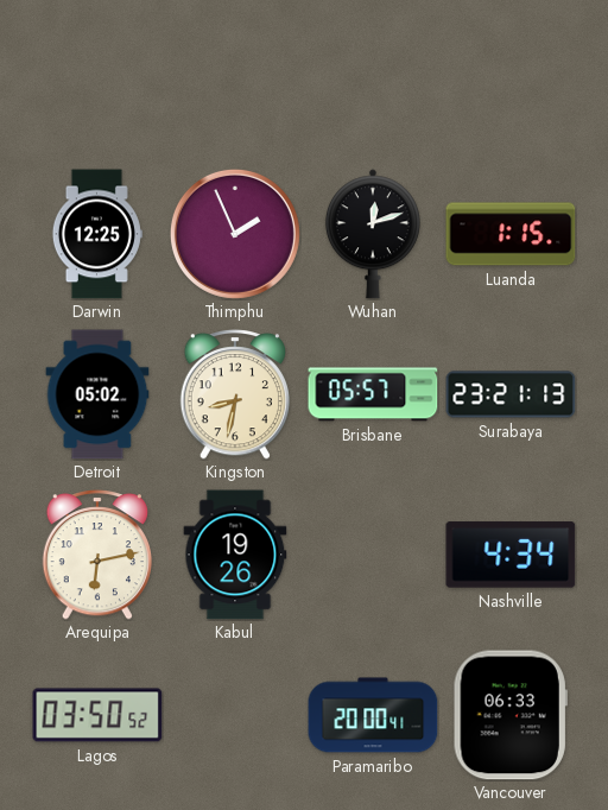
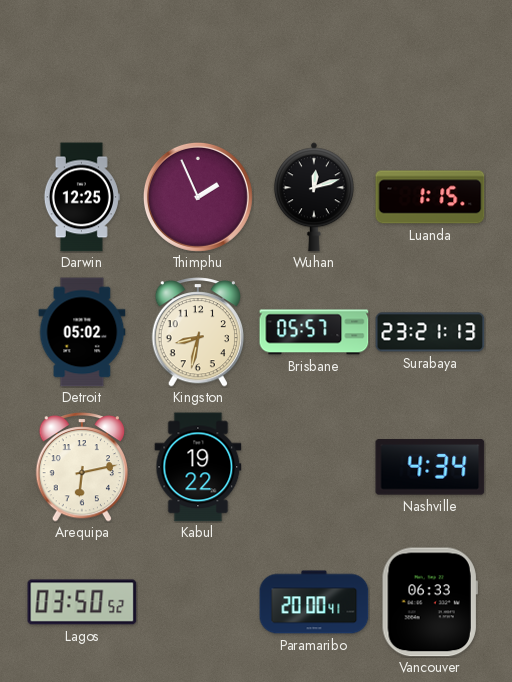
Kabul: 19:26 -> 19:22 (198, 467)
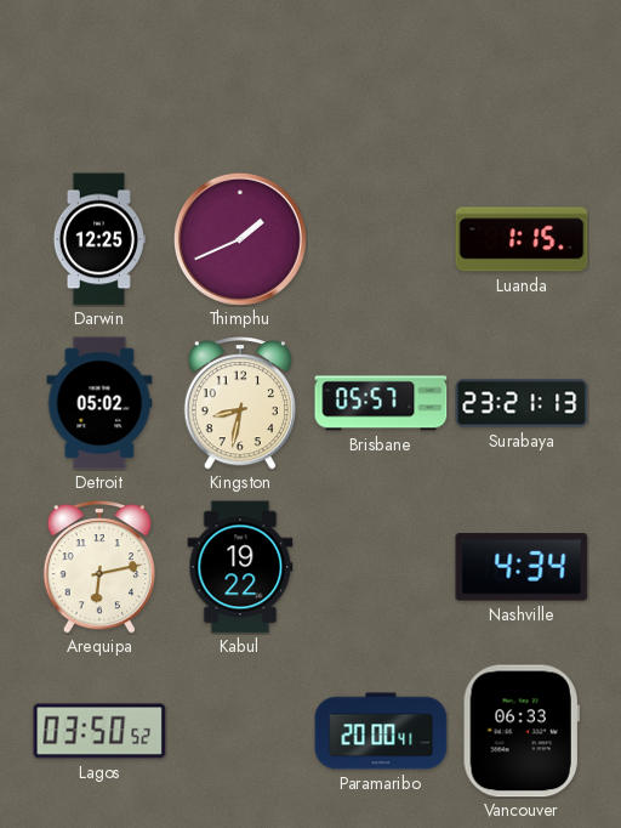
Thimphu: 1:56 -> 1:41 (240, 239)
Wuhan: 12:12 -> none (314, 197)
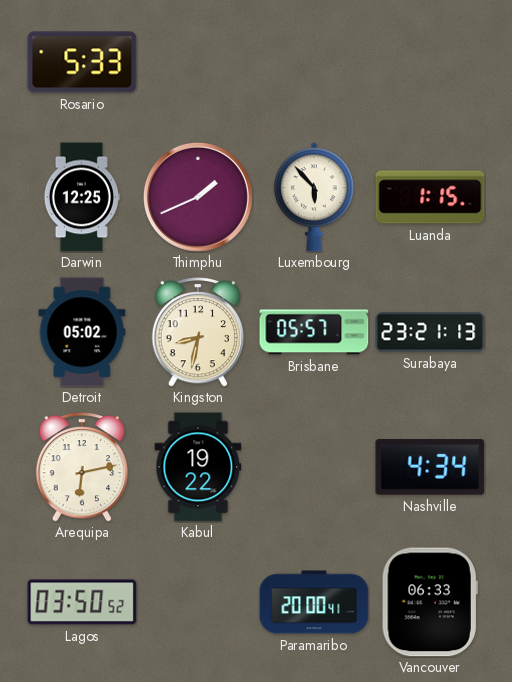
Rosario: none -> 5:33 (82, 62)
Luxembourg: none -> 5:53 (314, 197)
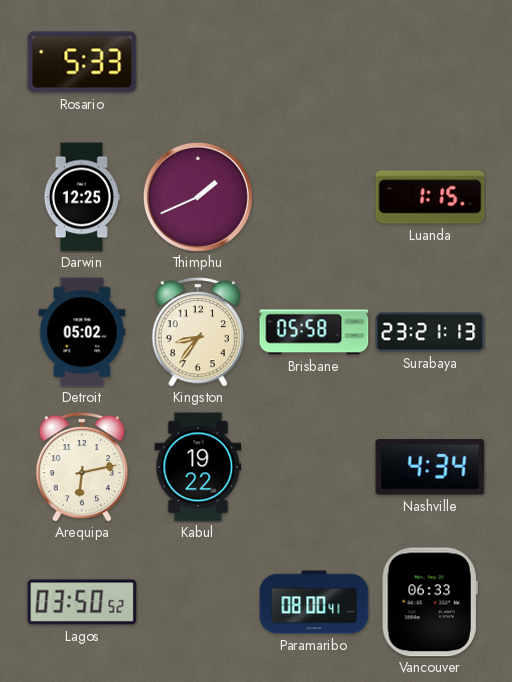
Luxembourg: 5:53 -> none (314, 197)
Kingston: 8:32 -> 8:36 (197, 333)
Brisbane: 05:57 -> 05:58 (314, 332)
Paramaribo: 20:00 -> 08:00 (314, 602)
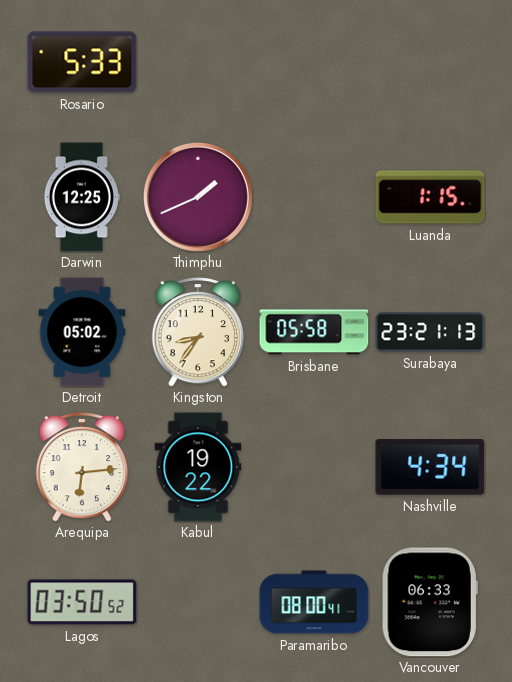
Arequipa: 6:13 -> 6:14 (81, 468)
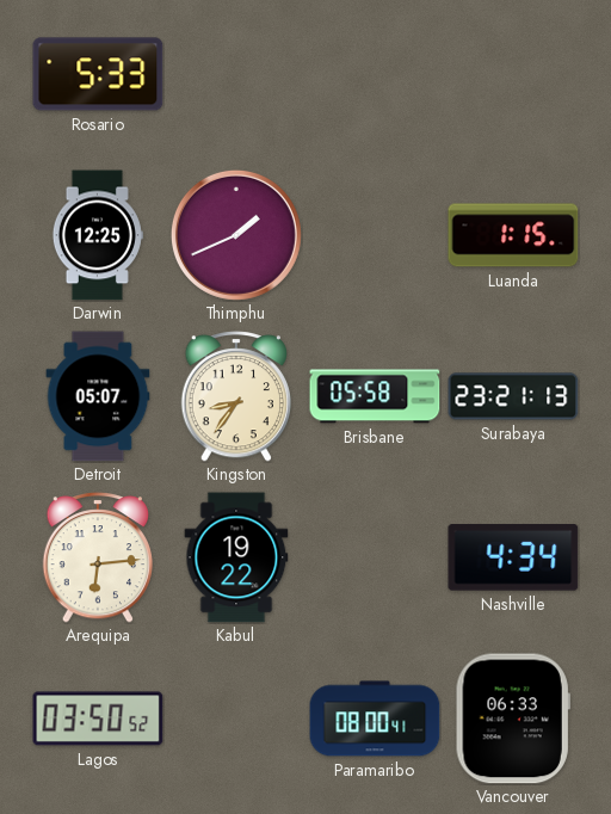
Detroit: 05:02 -> 05:07 (98, 396)
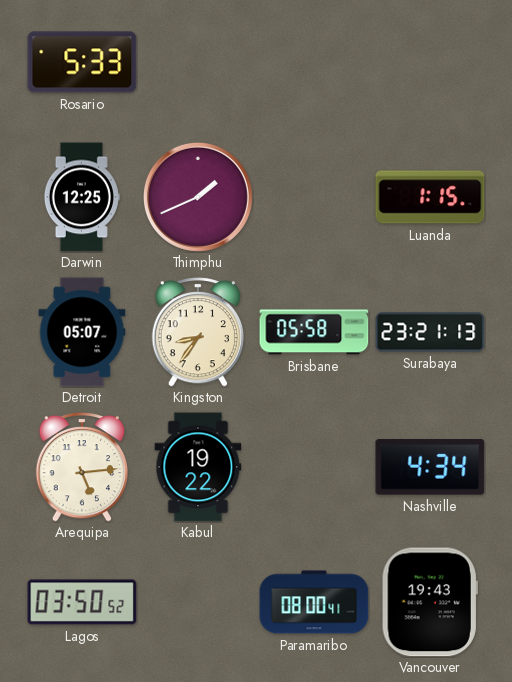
Arequipa: 6:14 -> 5:14 (81, 468)
Vancouver: 06:33 -> 19:43 (430, 602)
